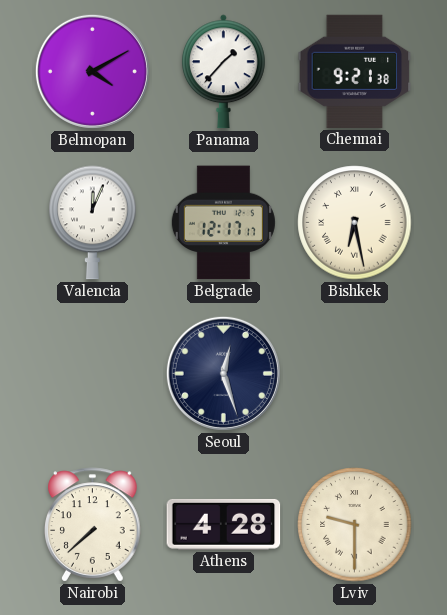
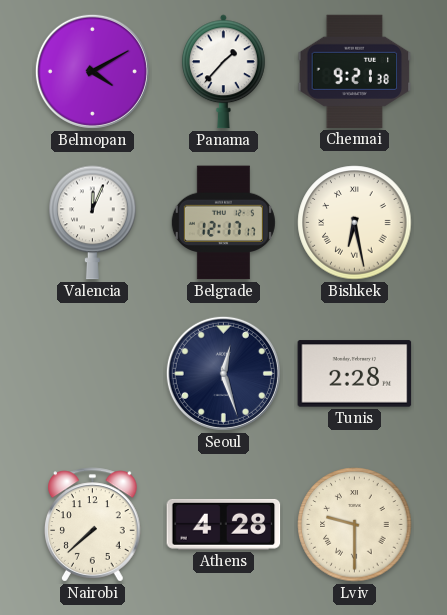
Tunis: none -> 2:28 (355, 374)
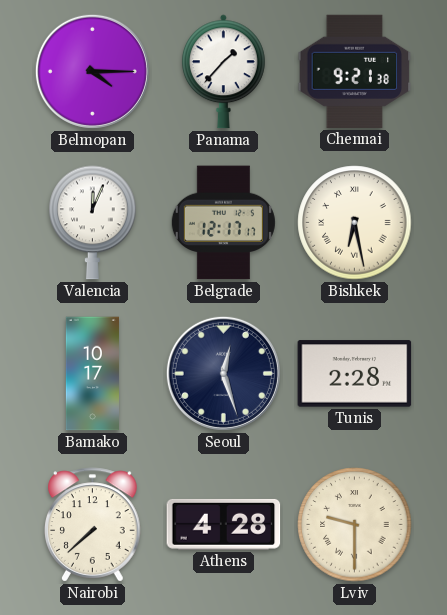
Belmopan: 4:10 -> 4:15 (92, 71)
Bamako: none -> 10:17 (92, 374)
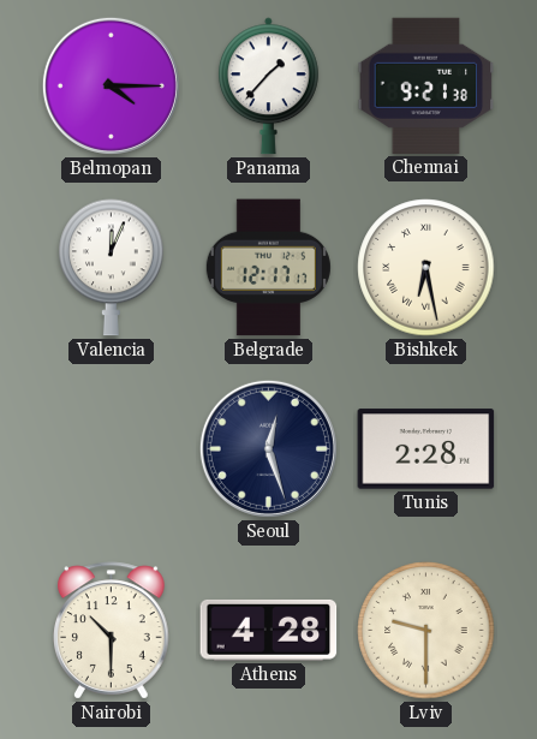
Bamako: 10:17 -> none (92, 374)
Nairobi: 7:38 -> 10:30 (112, 631)
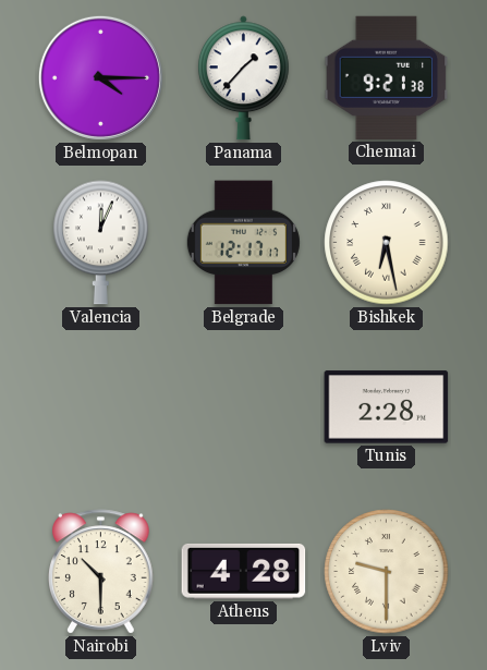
Seoul: 12:27 -> none (268, 448)
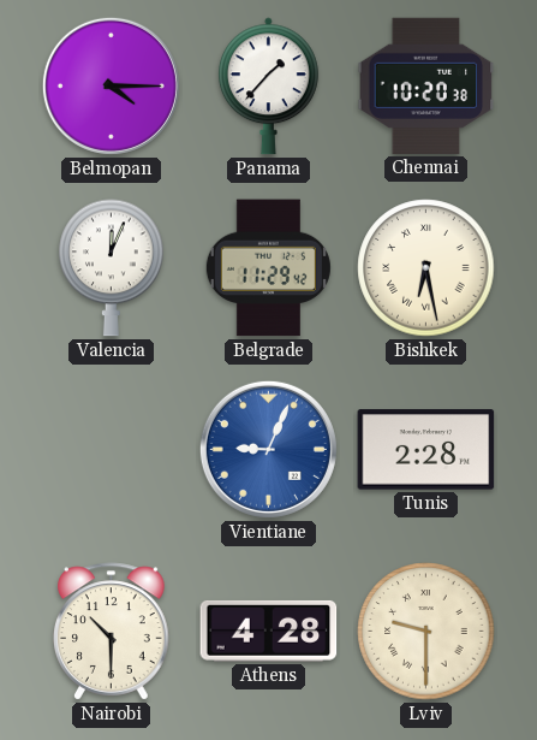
Chennai: 9:21 -> 10:20 (426, 85)
Belgrade: 12:17 -> 11:29 (268, 268)
Vientiane: none -> 9:04 (268, 449)
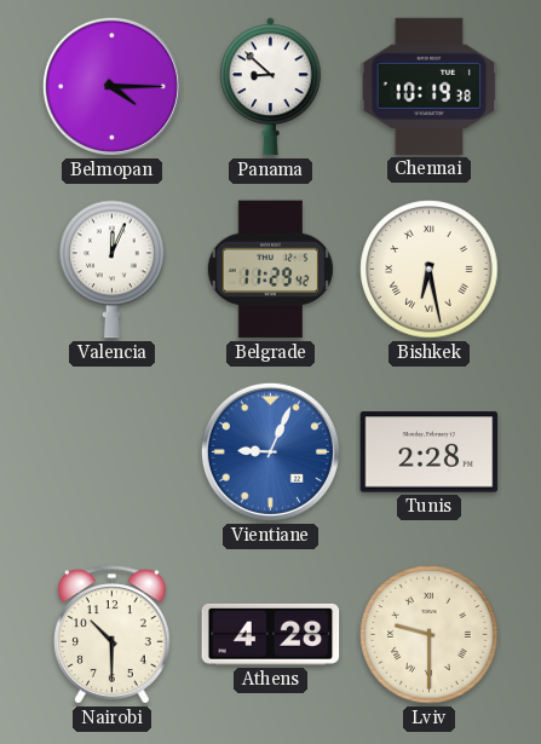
Panama: 1:37 -> 8:52 (270, 87)
Chennai: 10:20 -> 10:19 (430, 86)
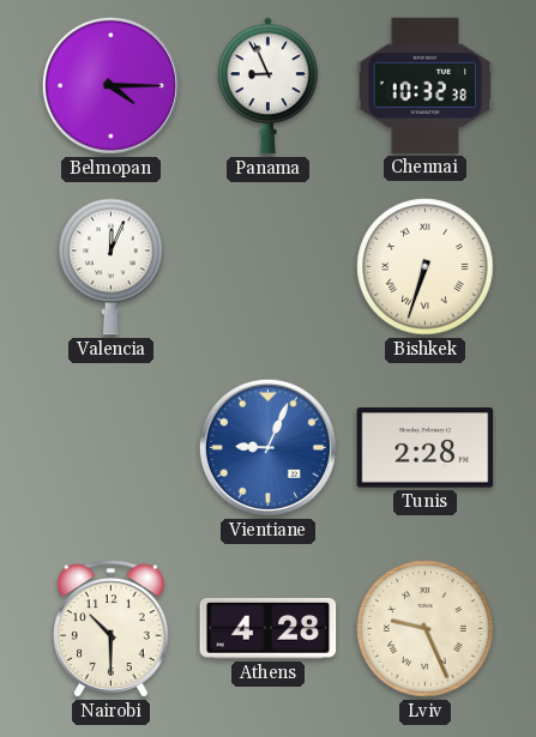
Panama: 8:52 -> 8:56 (267, 86)
Chennai: 10:19 -> 10:32 (426, 85)
Belgrade: 11:29 -> none (270, 270)
Bishkek: 6:28 -> 6:33 (426, 267)
Lviv: 9:30 -> 9:26 (426, 629)
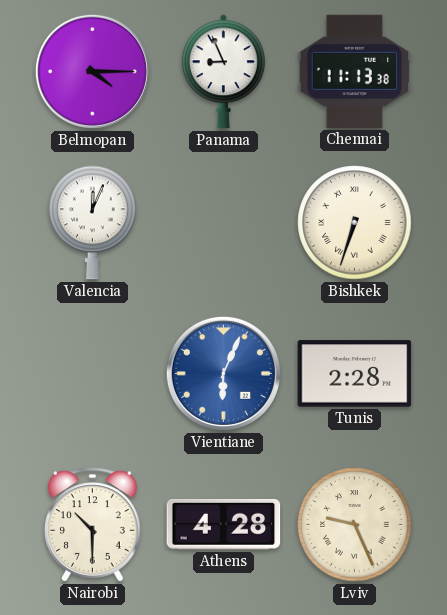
Chennai: 10:32 -> 11:13 (355, 71)
Vientiane: 9:04 -> 6:04 (223, 373)
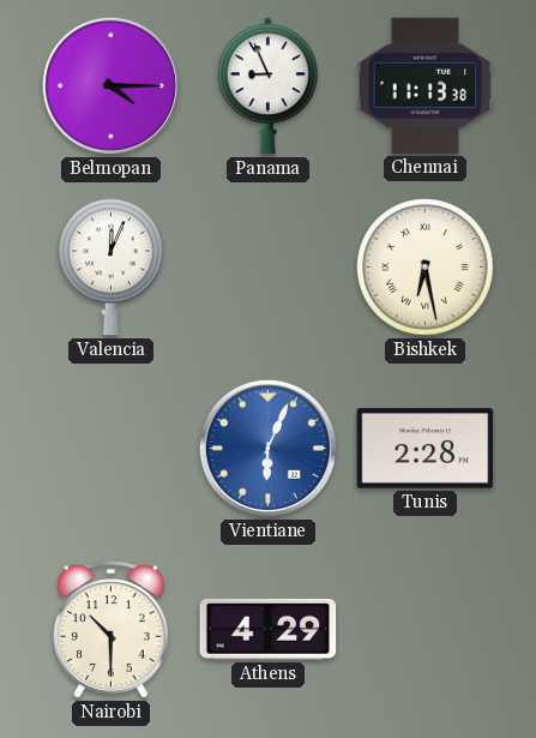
Bishkek: 6:33 -> 6:28 (426, 268)
Athens: 4:28 -> 4:29 (269, 629)
Lviv: 9:26 -> none (355, 525)
